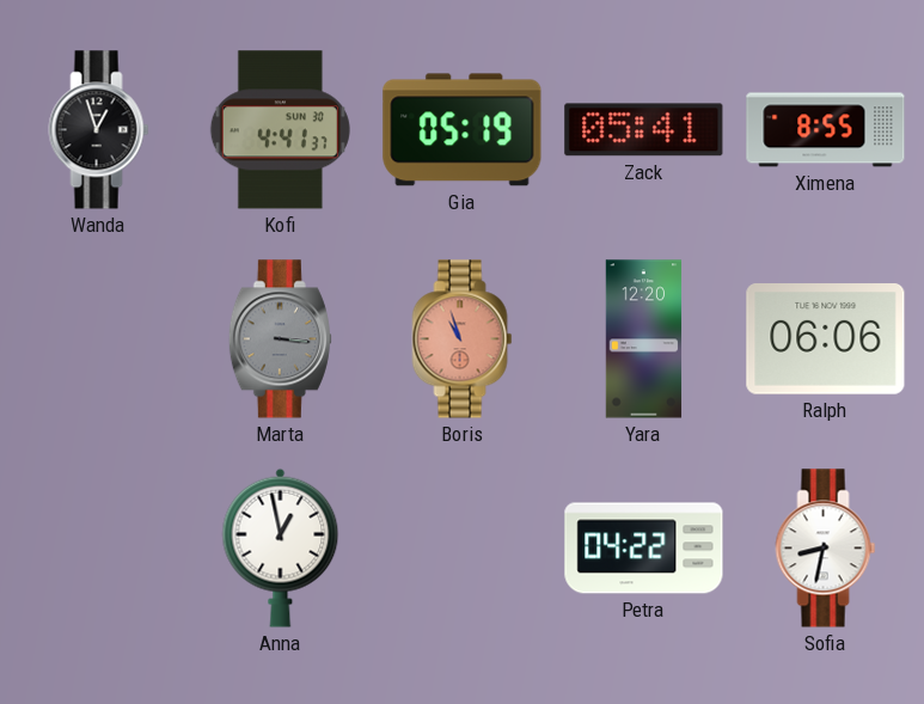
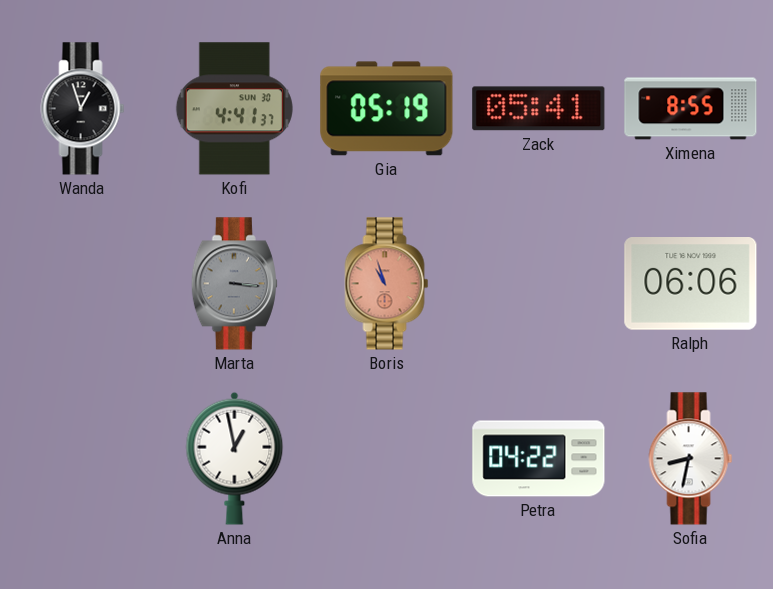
Yara: 12:20 -> none (644, 339)
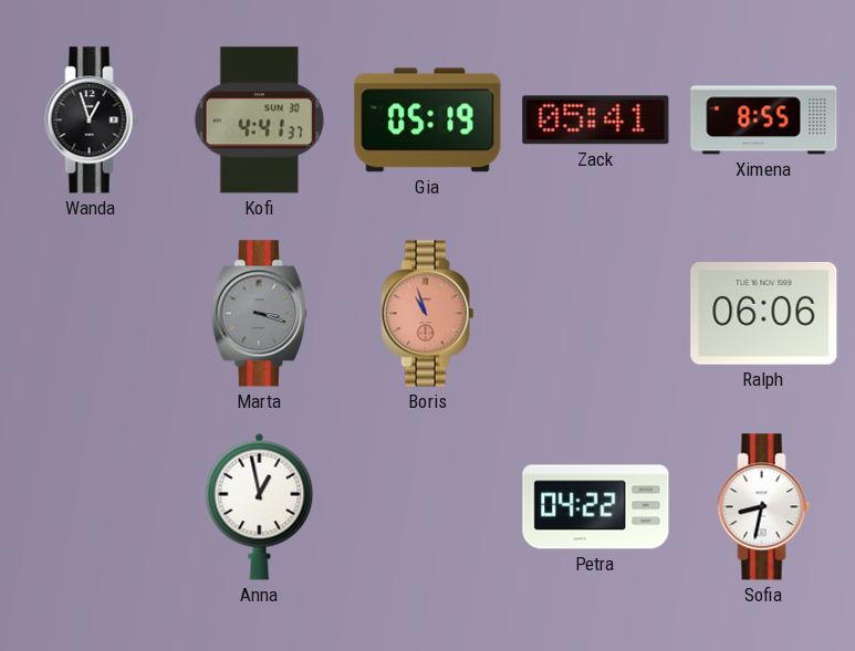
Marta: 3:16 -> 3:18 (259, 314)
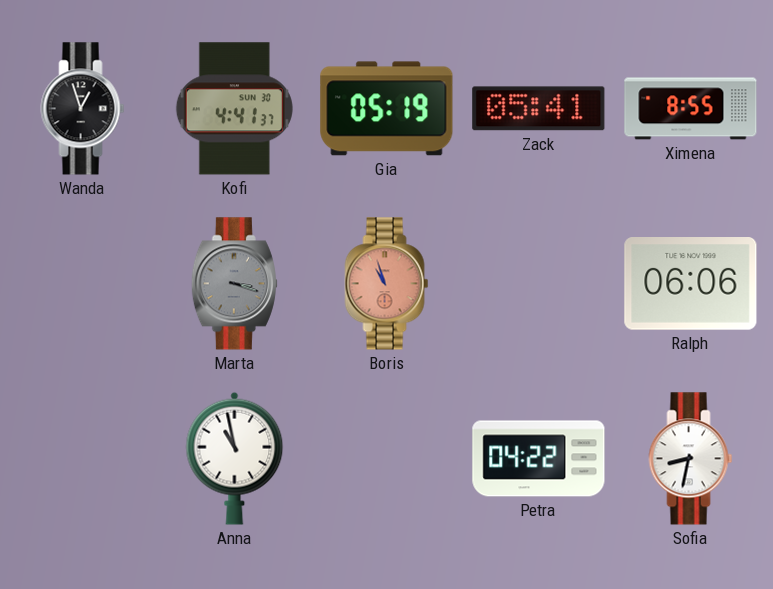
Anna: 12:58 -> 10:58 (235, 458)
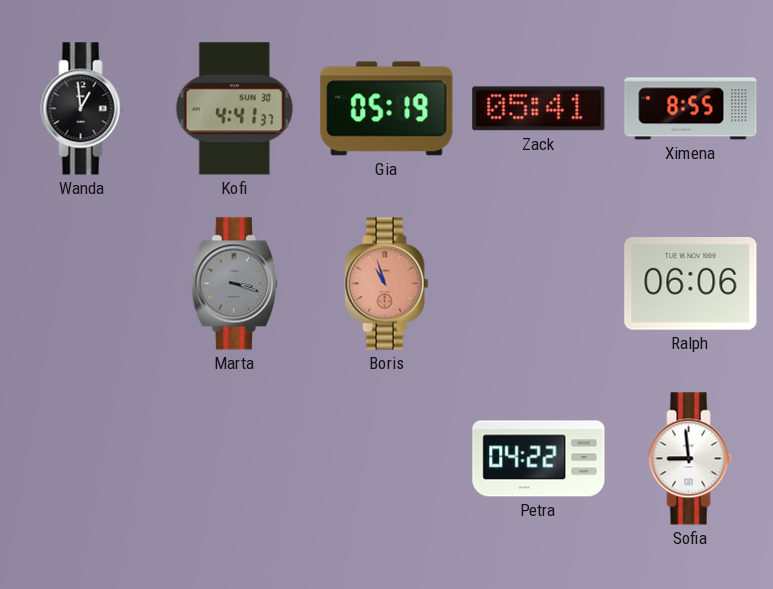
Wanda: 12:57 -> 12:59 (83, 109)
Anna: 10:58 -> none (235, 458)
Sofia: 8:32 -> 8:59 (691, 459)
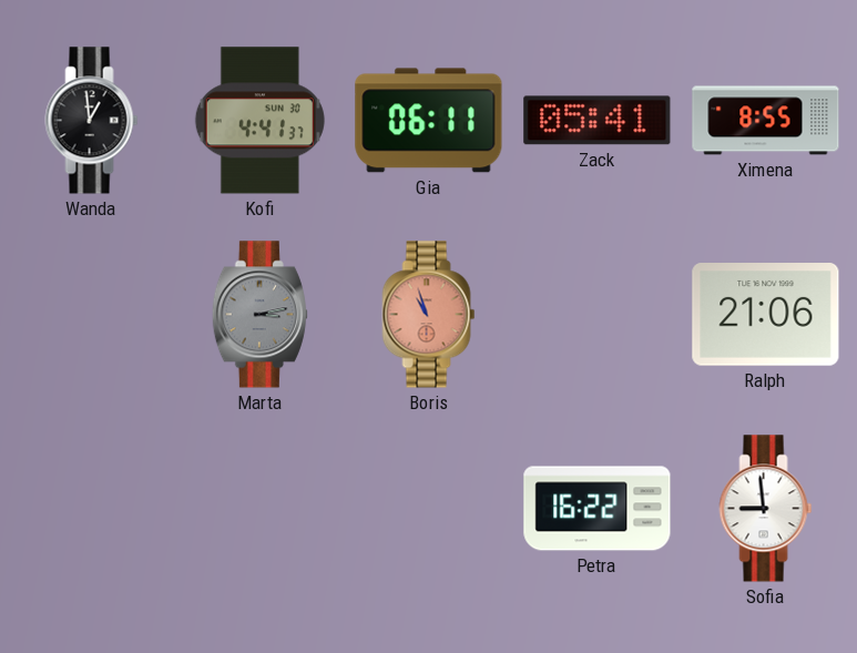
Gia: 05:19 -> 06:11 (429, 121)
Marta: 3:18 -> 3:13 (259, 315)
Ralph: 06:06 -> 21:06 (766, 315)
Petra: 04:22 -> 16:22 (598, 509)
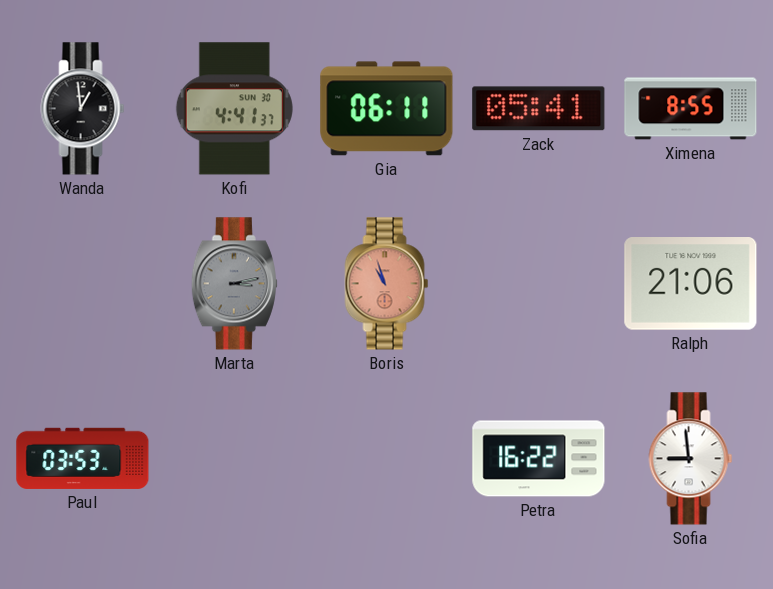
Paul: none -> 03:53 (83, 458)
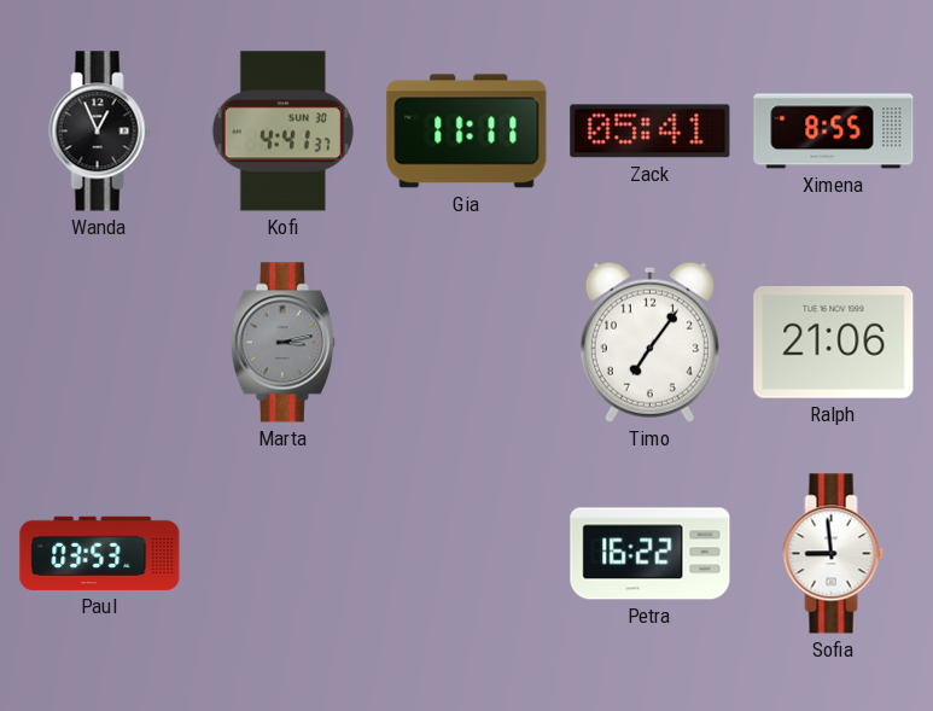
Wanda: 12:59 -> 12:56 (100, 132)
Gia: 06:11 -> 11:11 (467, 132)
Boris: 10:57 -> none (387, 284)
Timo: none -> 7:06 (649, 342)
